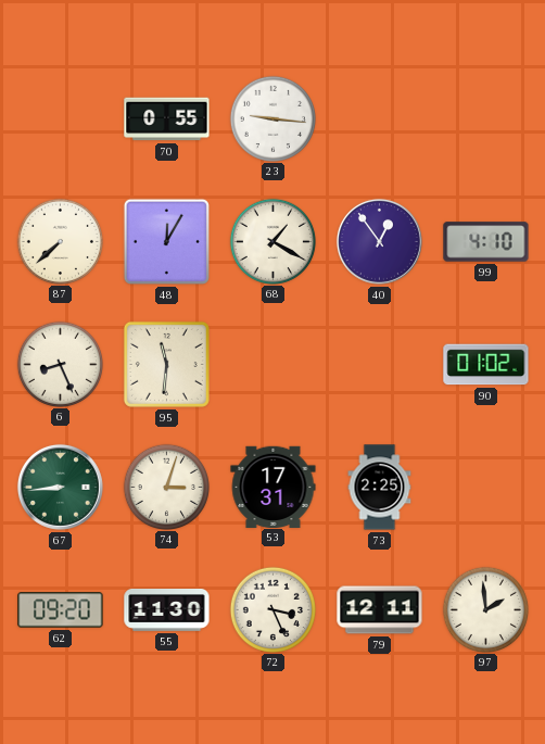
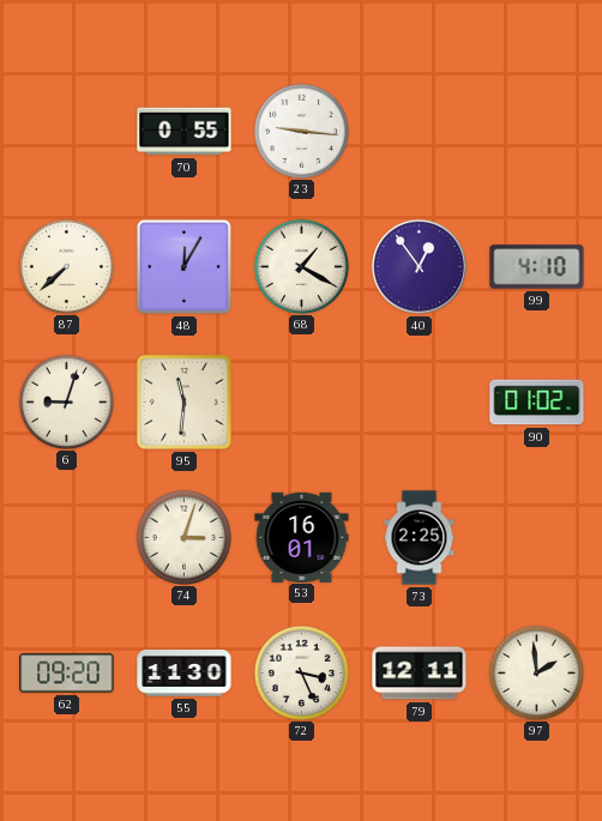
6: 8:26 -> 9:03 (66, 402)
67: 8:44 -> none (60, 487)
53: 17:31 -> 16:01 (302, 537)
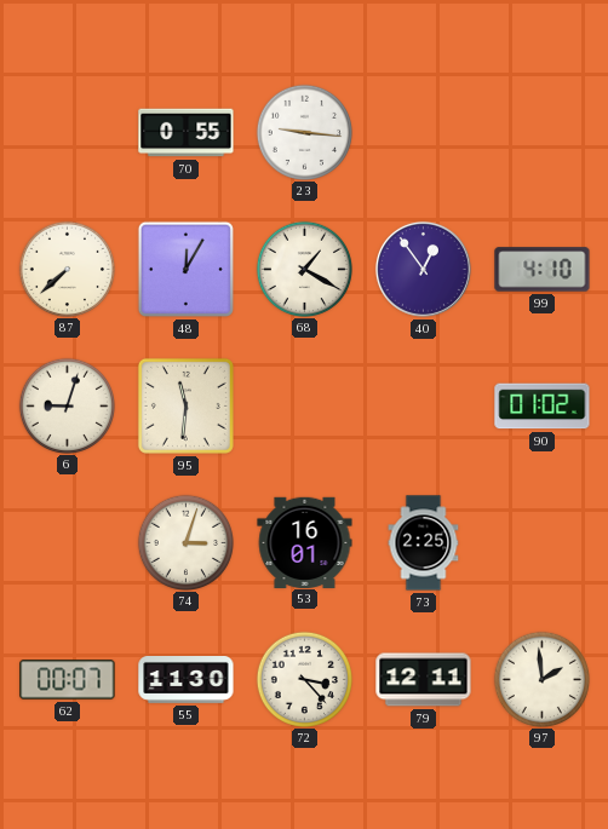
62: 09:20 -> 00:07 (68, 680)
72: 3:26 -> 3:23 (304, 679)
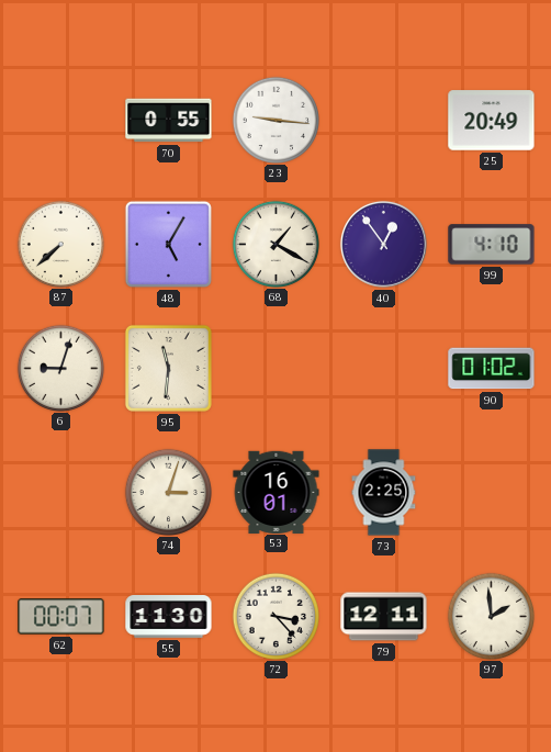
25: none -> 20:49 (492, 121)
48: 12:05 -> 5:05 (168, 244)
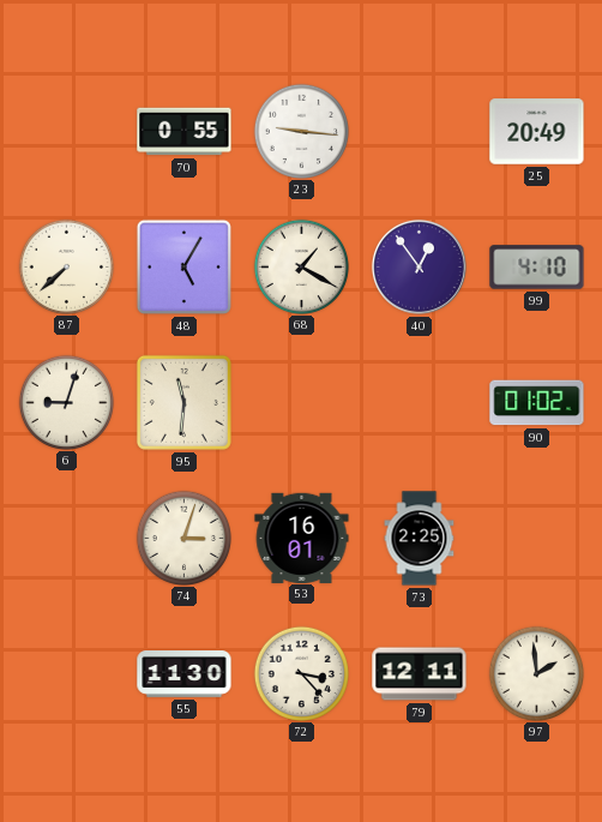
62: 00:07 -> none (61, 617)
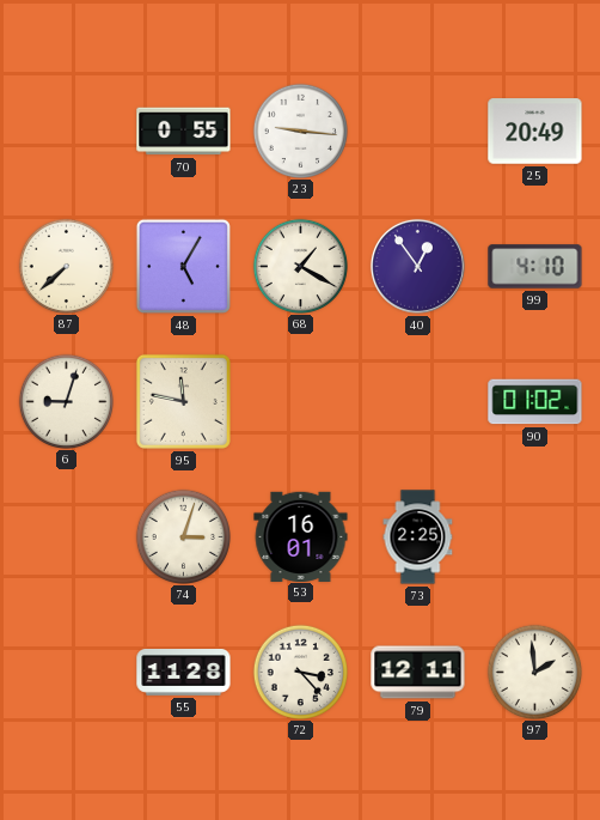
95: 11:31 -> 11:47 (183, 401)
55: 11:30 -> 11:28 (184, 673)
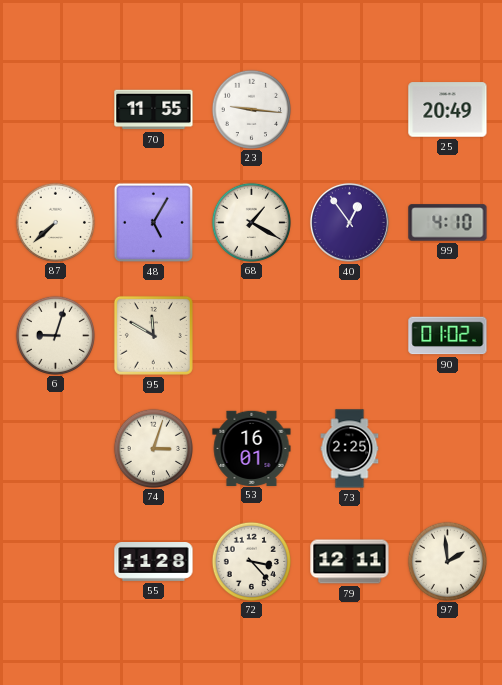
70: 0:55 -> 11:55 (154, 110)
95: 11:47 -> 11:50 (153, 335)
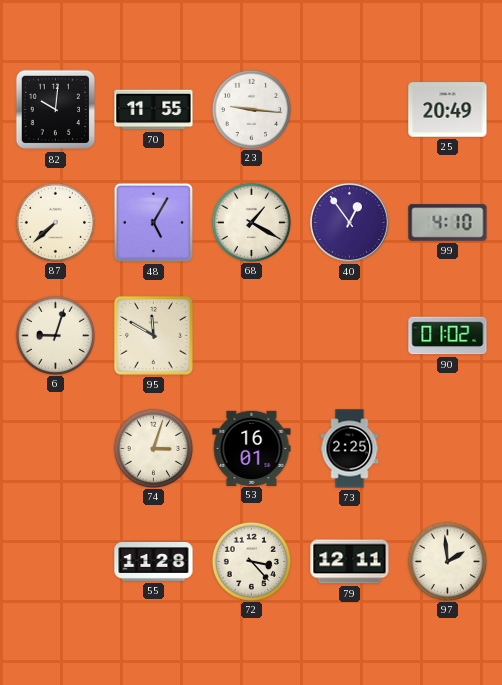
82: none -> 10:01 (56, 110)
